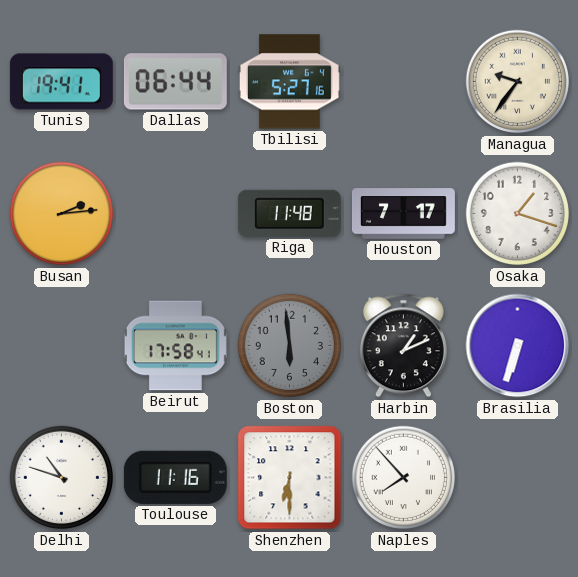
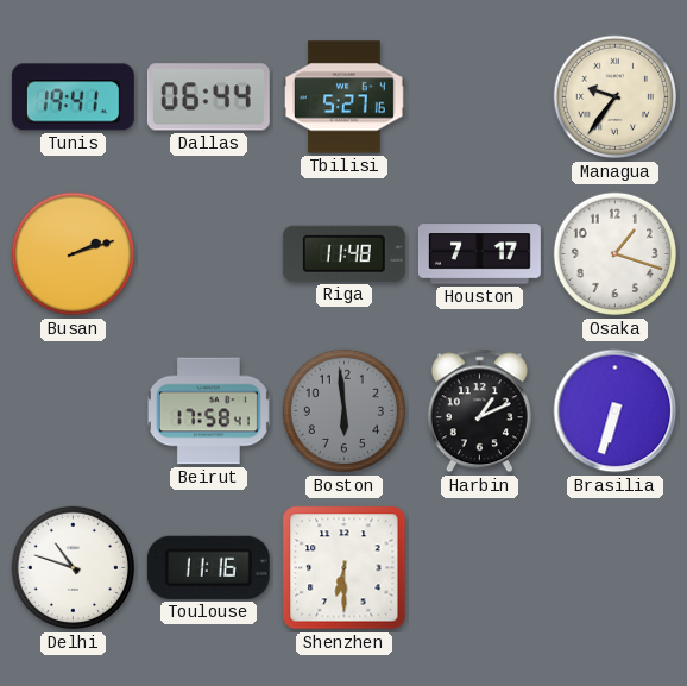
Busan: 2:14 -> 2:12 (74, 254)
Naples: 7:53 -> none (404, 478)
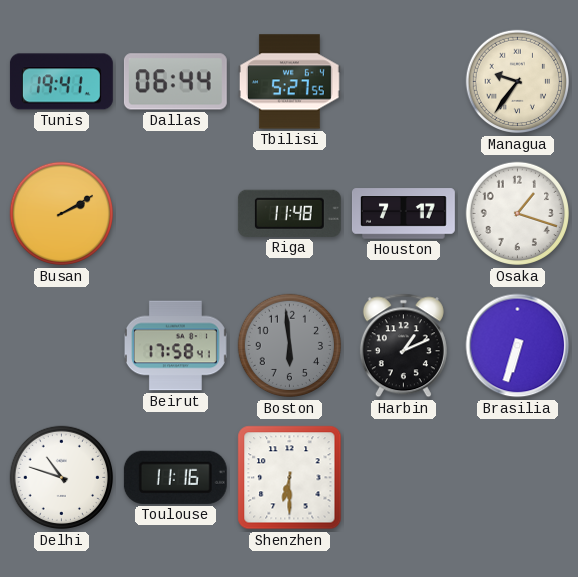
Tbilisi: 5:27:16 -> 5:27:55 (289, 82)
Busan: 2:12 -> 2:10 (62, 214)
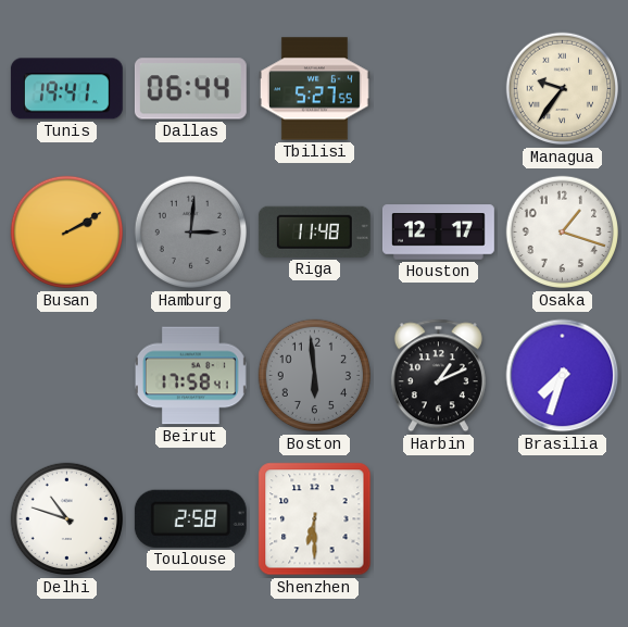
Hamburg: none -> 3:01 (191, 233)
Houston: 7:17 -> 12:17 (438, 233)
Brasilia: 6:33 -> 7:33 (563, 376)
Toulouse: 11:16 -> 2:58 (190, 518)
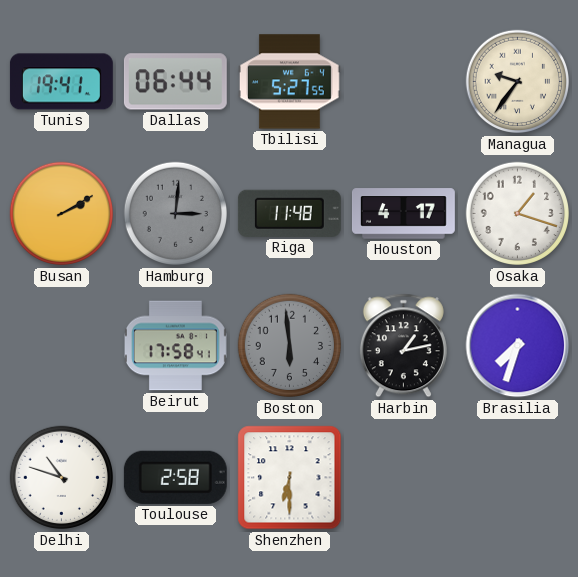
Houston: 12:17 -> 4:17 (403, 214)
Harbin: 1:11 -> 1:13 (403, 346)
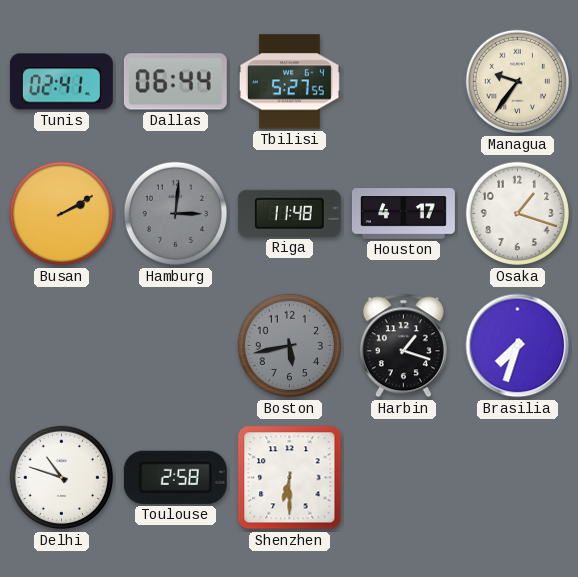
Tunis: 19:41 -> 02:41 (61, 82)
Beirut: 17:58 -> none (175, 346)
Boston: 5:59 -> 5:43 (290, 346)
Harbin: 1:13 -> 1:18 (403, 346)
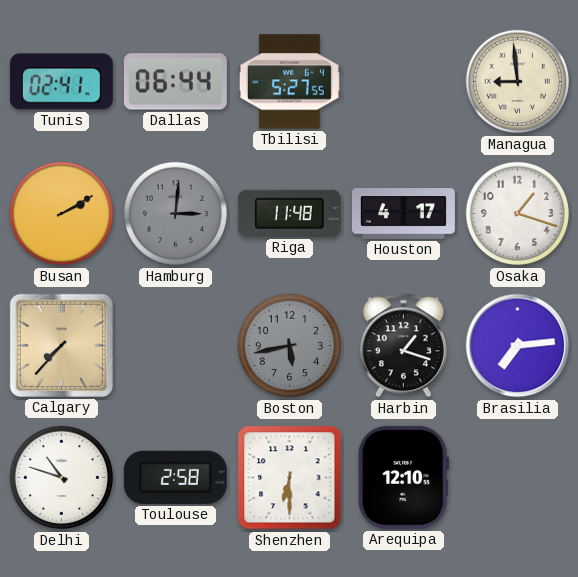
Managua: 9:36 -> 8:59 (518, 82)
Calgary: none -> 7:37 (61, 345)
Brasilia: 7:33 -> 7:14 (518, 346)
Arequipa: none -> 12:10 (403, 477)
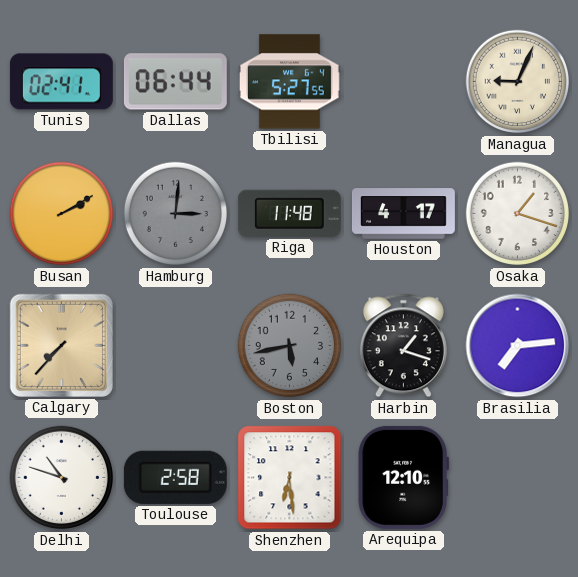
Managua: 8:59 -> 9:04 (518, 82)
Shenzhen: 6:30 -> 6:29 (290, 478)
